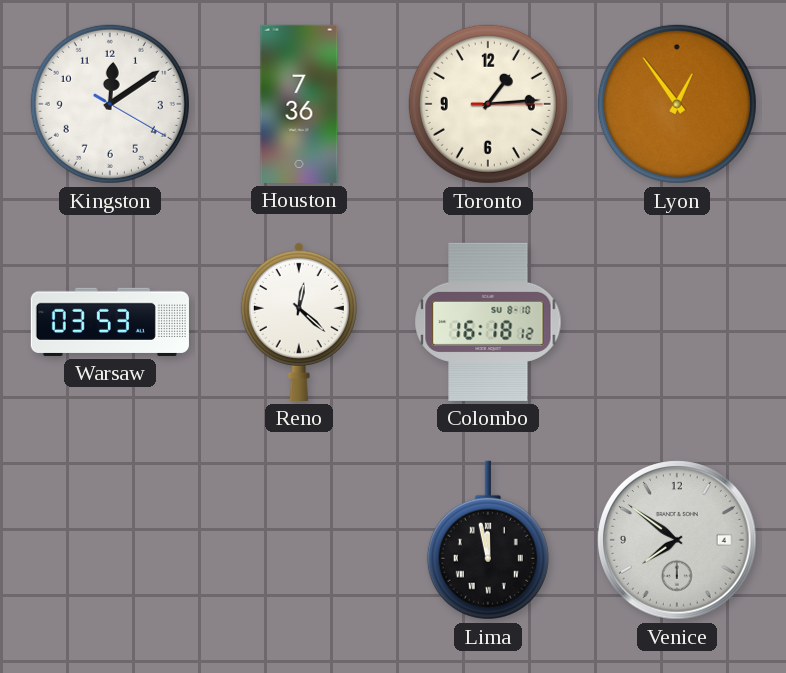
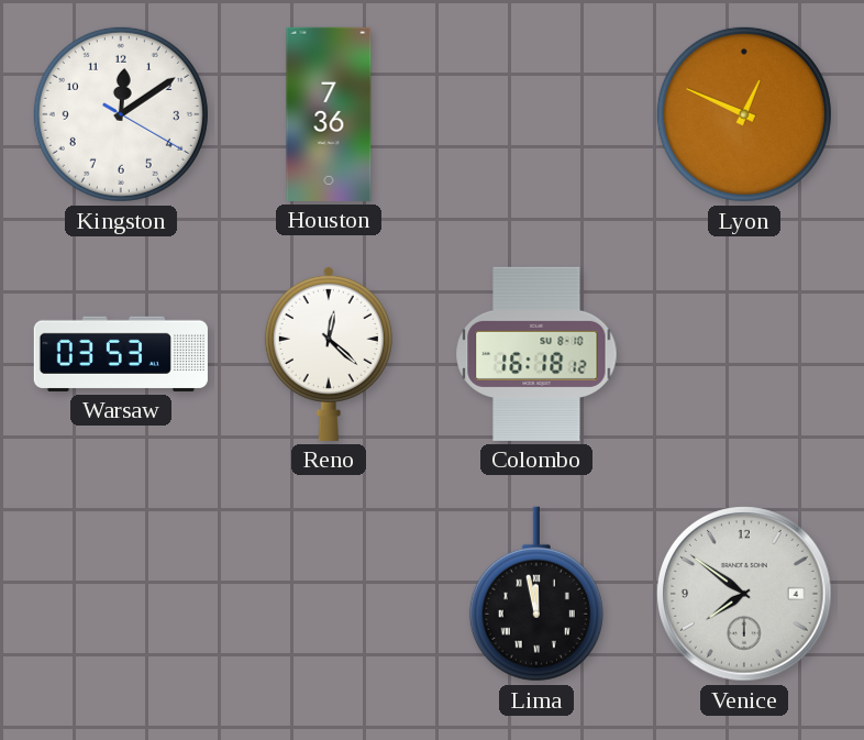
Toronto: 1:14 -> none (488, 104)
Lyon: 12:54 -> 12:49 (744, 114)
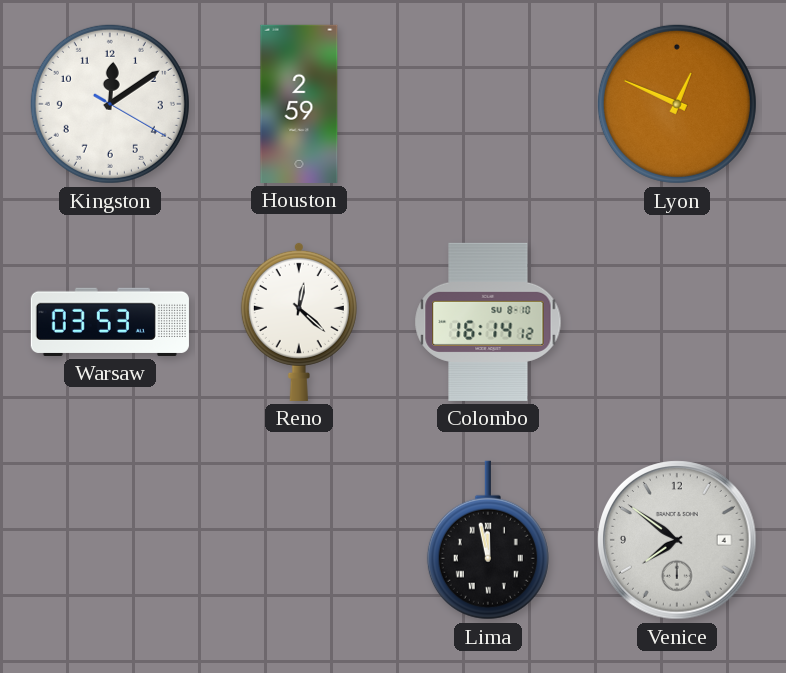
Houston: 7:36 -> 2:59 (299, 104)
Colombo: 16:18 -> 16:14 (488, 322)
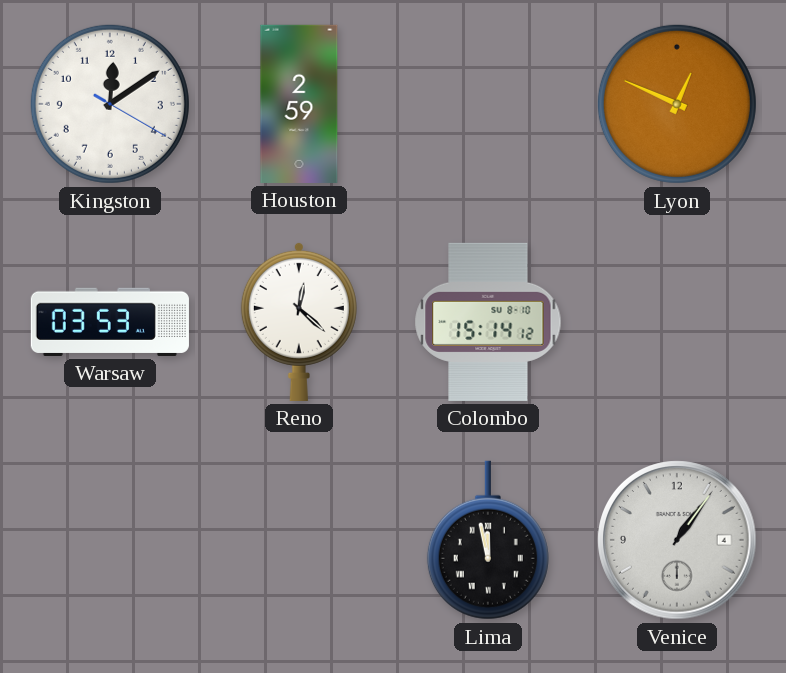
Colombo: 16:14 -> 15:14 (488, 322)
Venice: 7:51 -> 1:06 (677, 540)
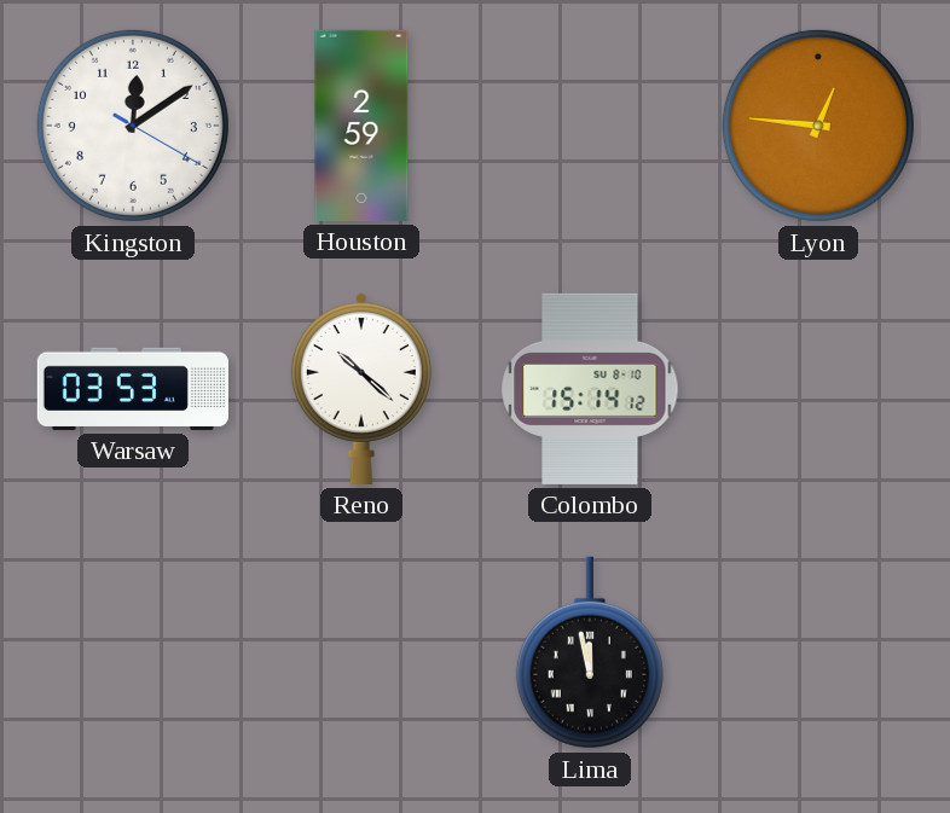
Lyon: 12:49 -> 12:46 (818, 126)
Reno: 12:22 -> 10:22 (361, 388)
Venice: 1:06 -> none (677, 540)
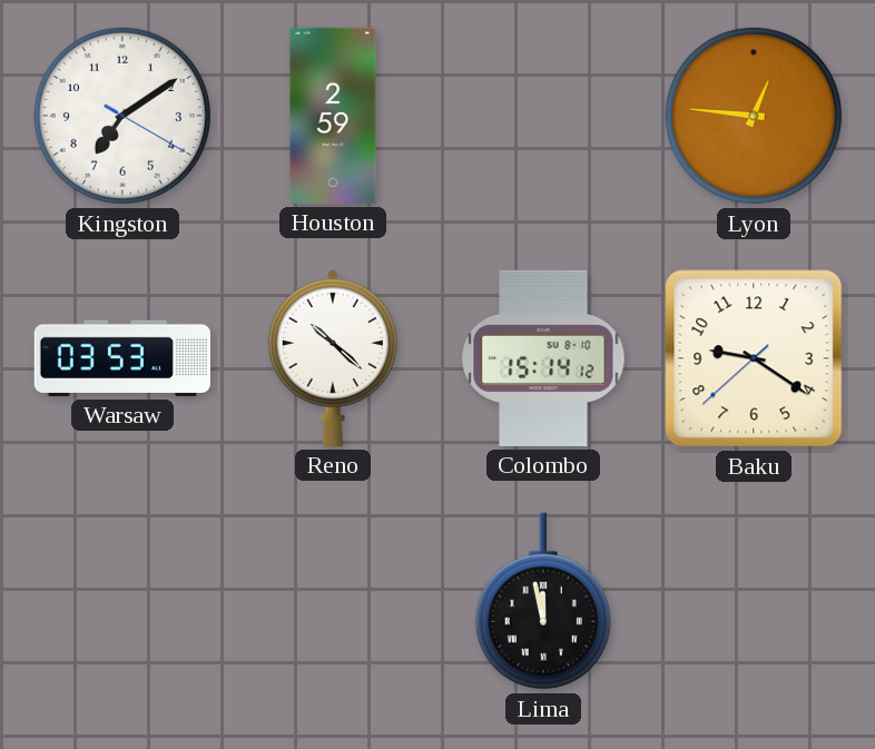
Kingston: 12:09 -> 7:09 (122, 116)
Baku: none -> 9:20 (754, 358)
